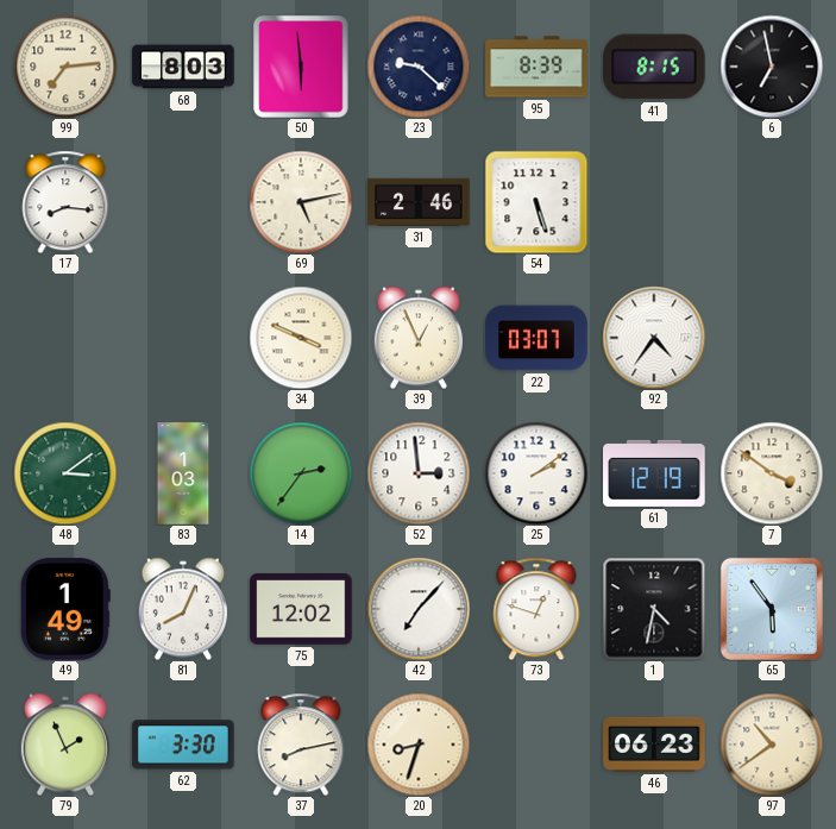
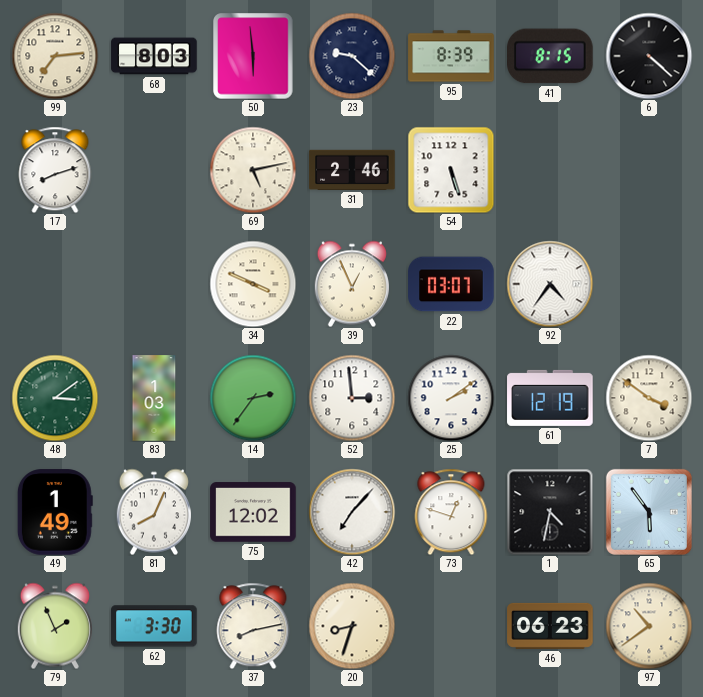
6: 6:58 -> 4:22 (649, 56)
17: 8:16 -> 8:12 (55, 170)
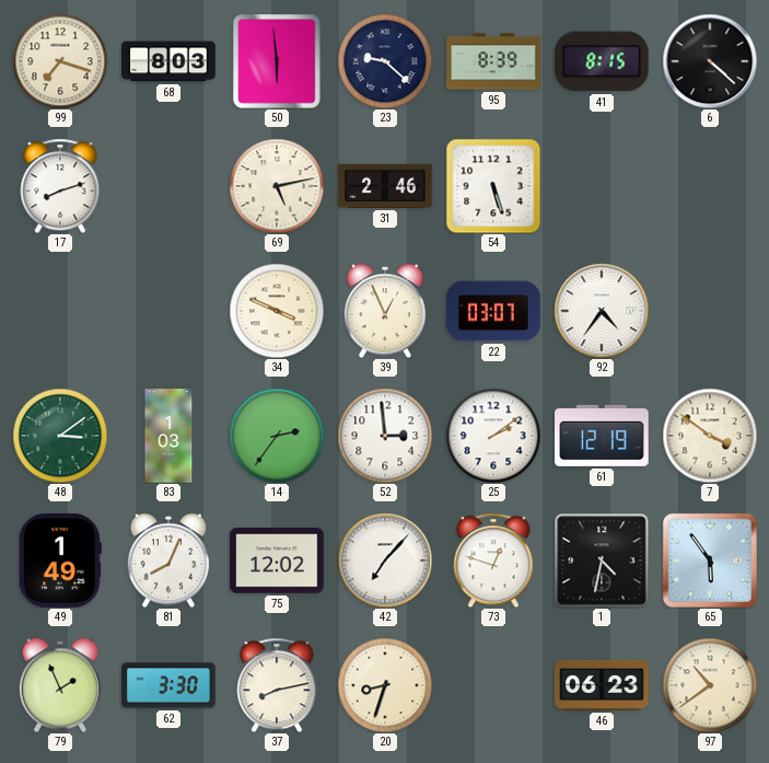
99: 7:14 -> 7:18 (60, 61)
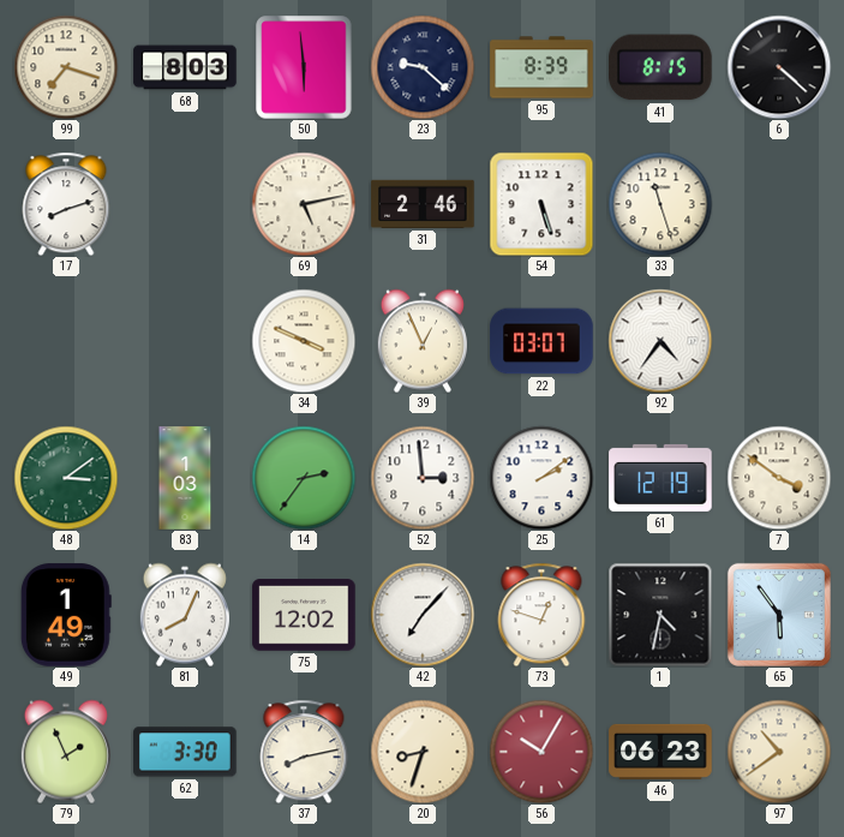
33: none -> 11:27 (660, 204)
56: none -> 10:05 (541, 752)
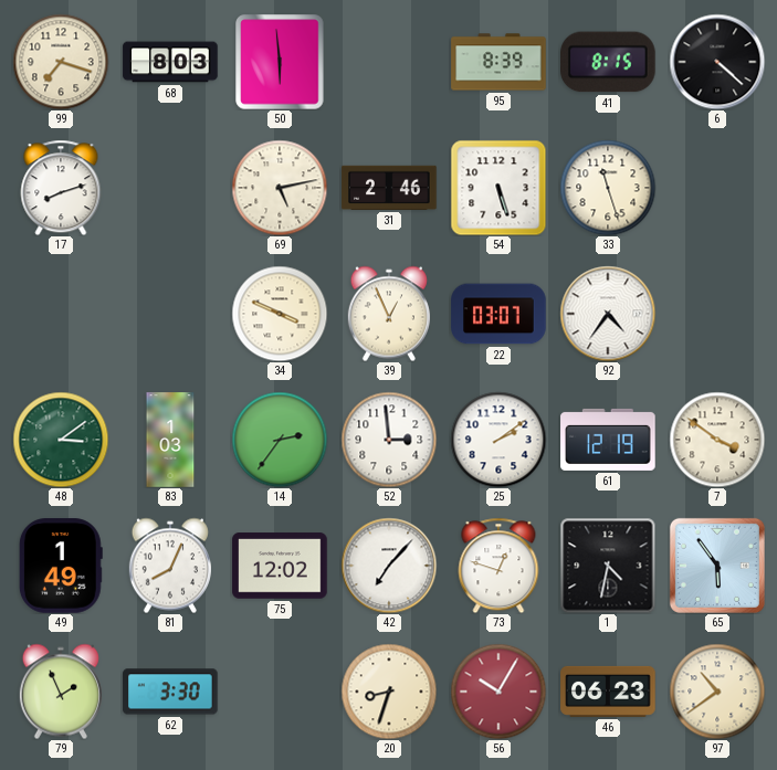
23: 9:22 -> none (423, 67)
37: 8:13 -> none (304, 752)
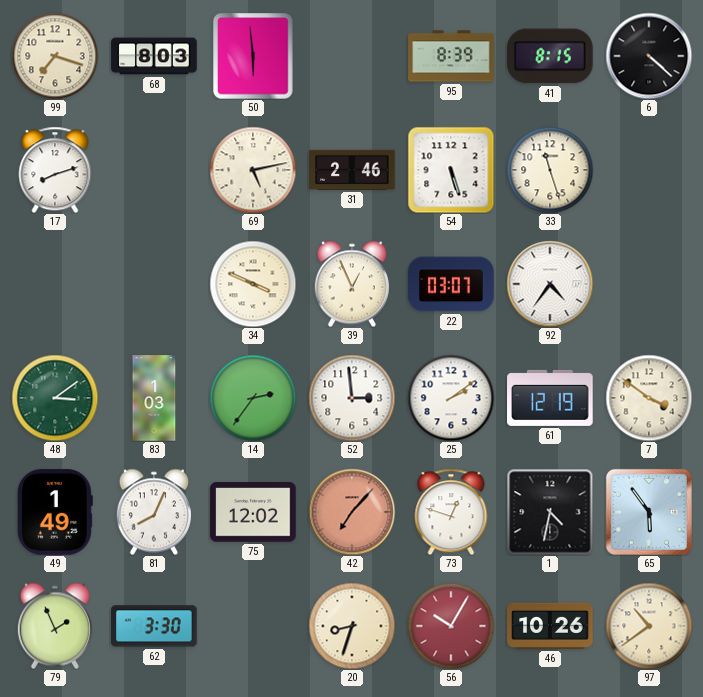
42 dial: white -> salmon (352, 512)
46: 06:23 -> 10:26 (550, 626)
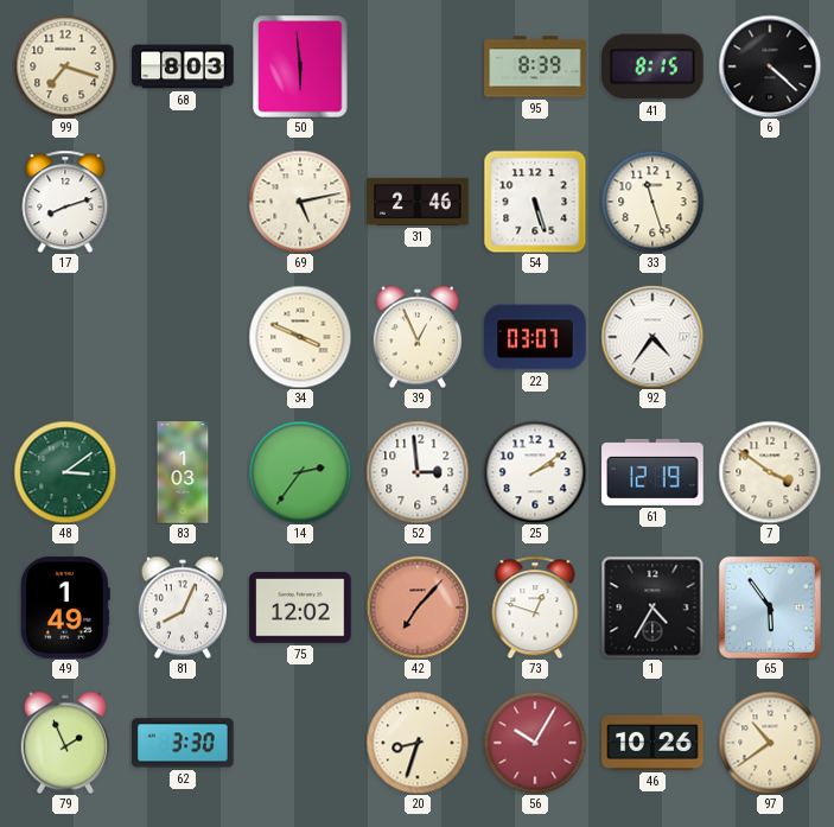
1: 4:32 -> 4:35 (652, 607)
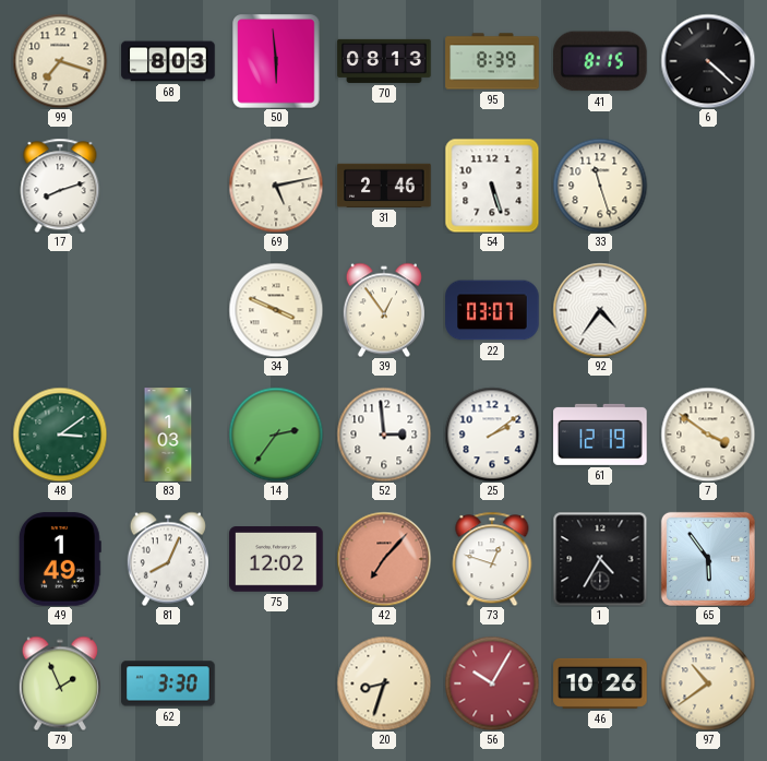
70: none -> 08:13 (384, 61)
39: 12:56 -> 12:54 (384, 310)
